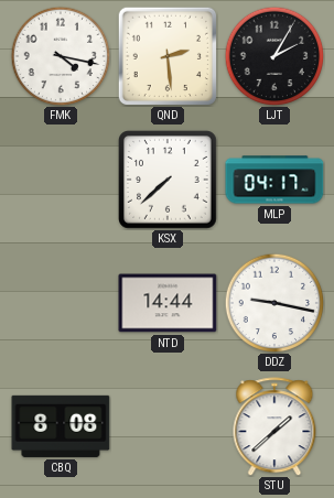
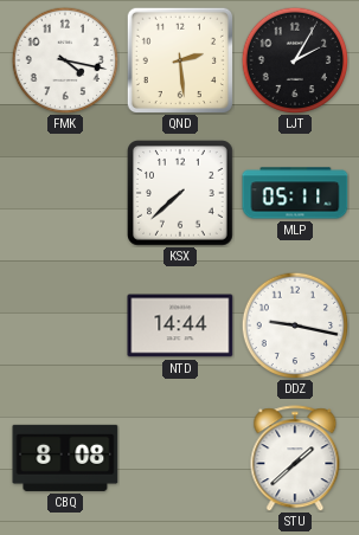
MLP: 04:17 -> 05:11 (295, 193)
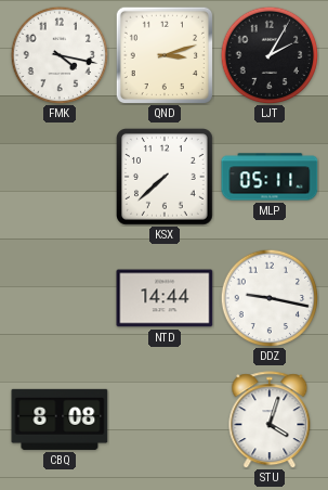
QND: 2:29 -> 3:12 (163, 54)
STU: 1:38 -> 4:03 (270, 420)
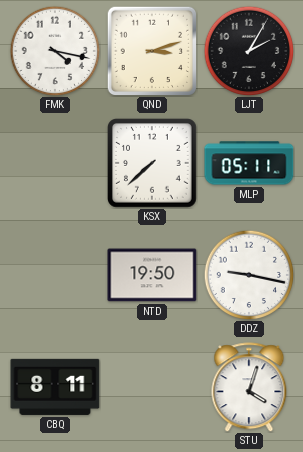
NTD: 14:44 -> 19:50 (152, 275)
CBQ: 8:08 -> 8:11 (55, 387)
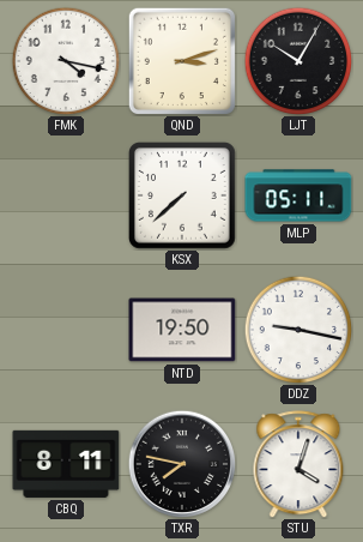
LJT: 2:05 -> 10:05 (298, 61)
TXR: none -> 7:47 (182, 464)
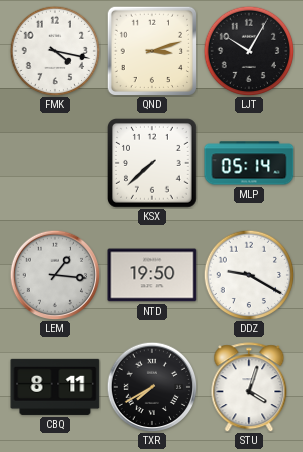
MLP: 05:11 -> 05:14 (249, 163)
LEM: none -> 1:16 (55, 275)
DDZ: 9:17 -> 9:20 (249, 275)
TXR: 7:47 -> 7:40 (152, 387)
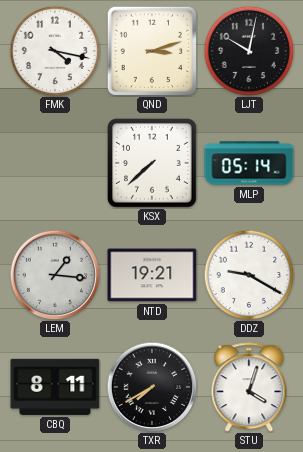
LJT: 10:05 -> 10:02 (249, 51)
NTD: 19:50 -> 19:21 (152, 275)
